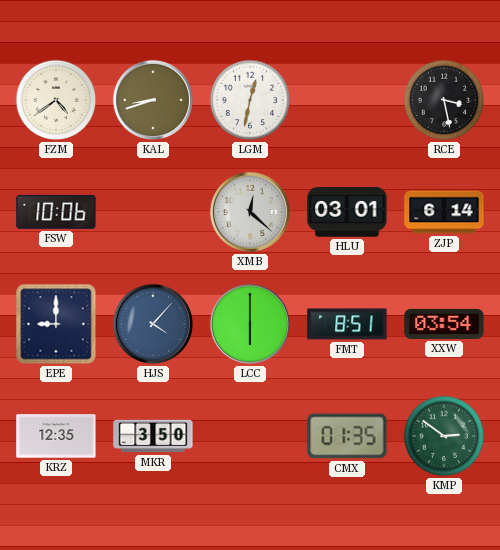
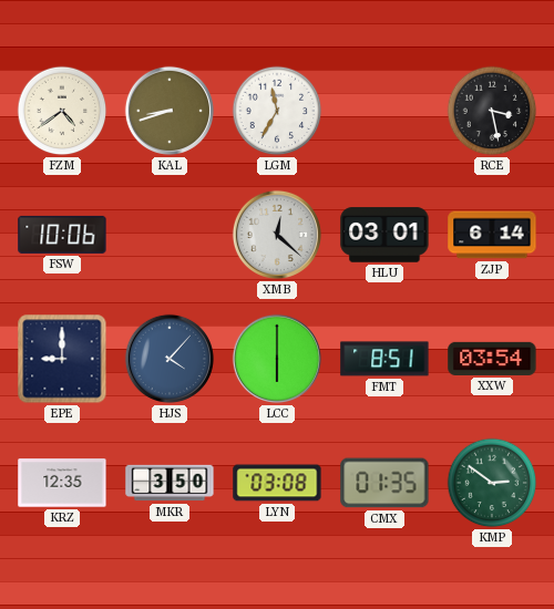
LGM: 12:32 -> 11:35 (277, 111)
LYN: none -> 03:08 (277, 483)
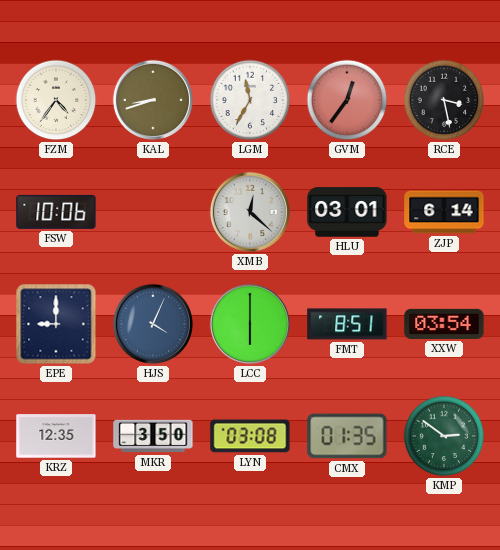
FZM: 4:39 -> 4:36 (56, 100)
GVM: none -> 12:36 (347, 100)
HJS: 4:07 -> 4:04 (153, 324)
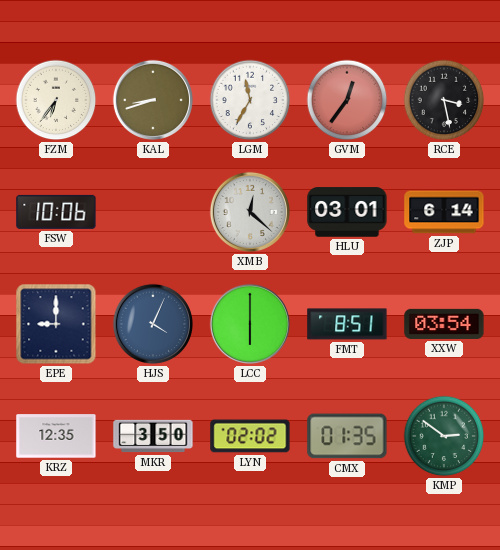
FZM: 4:36 -> 6:36 (56, 100)
LYN: 03:08 -> 02:02 (250, 436)
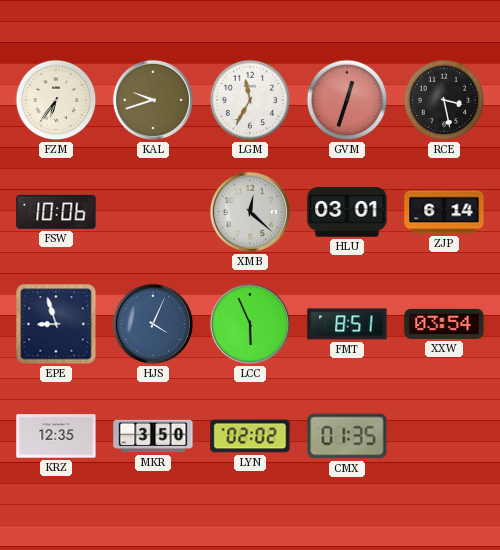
KAL: 8:42 -> 9:42 (153, 100)
GVM: 12:36 -> 12:33 (347, 100)
EPE: 9:00 -> 8:57 (56, 324)
LCC: 6:00 -> 5:56 (250, 324)
KMP: 2:51 -> none (444, 436)
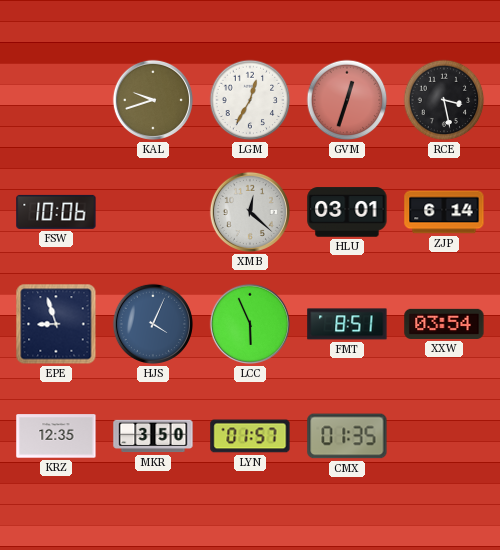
FZM: 6:36 -> none (56, 100)
LGM: 11:35 -> 12:35 (250, 100)
LYN: 02:02 -> 01:57 (250, 436)
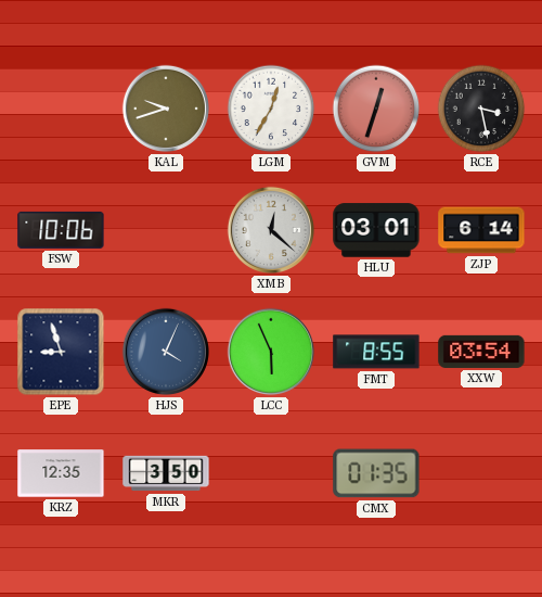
FMT: 8:51 -> 8:55 (376, 352)
LYN: 01:57 -> none (250, 436)
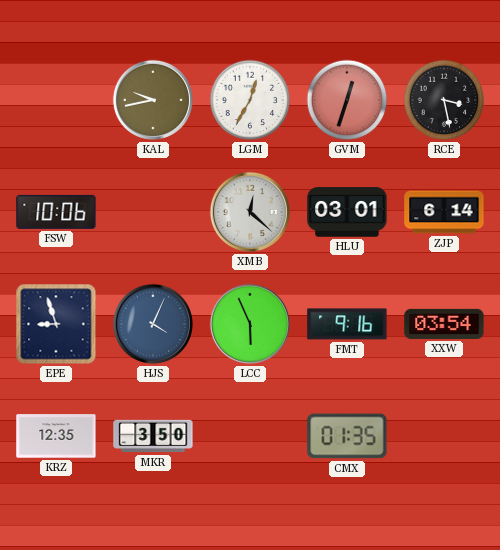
KAL: 9:42 -> 9:43 (153, 100)
FMT: 8:55 -> 9:16 (347, 324)
